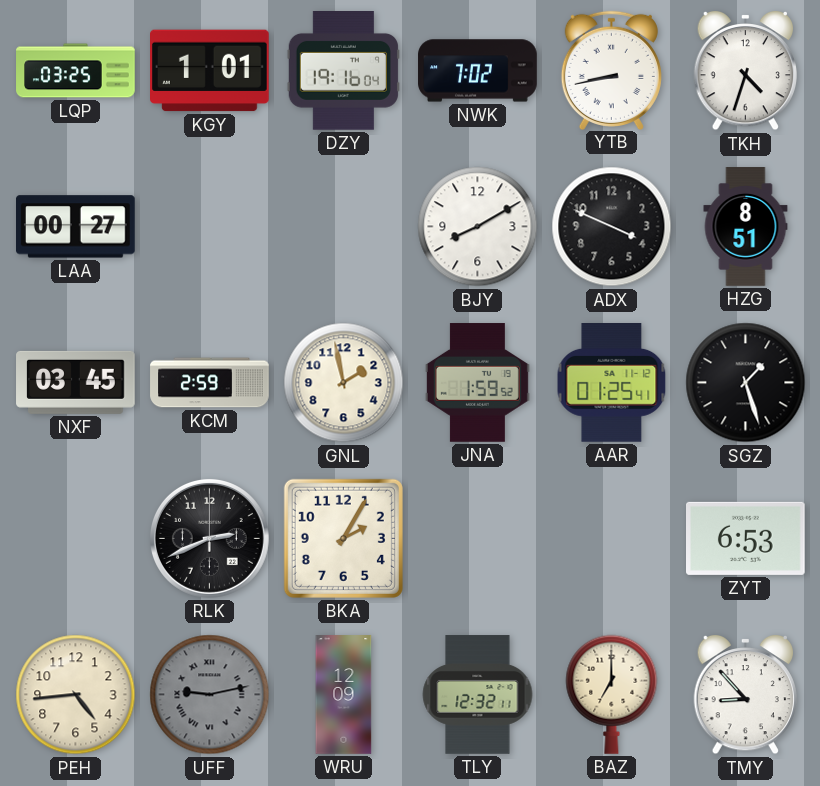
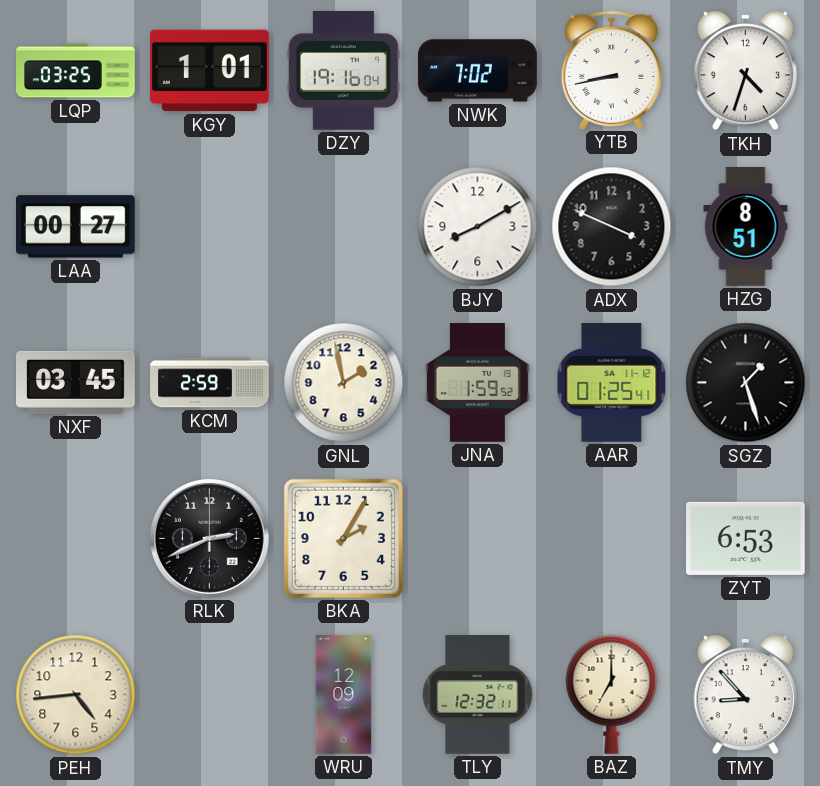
UFF: 9:13 -> none (210, 695)
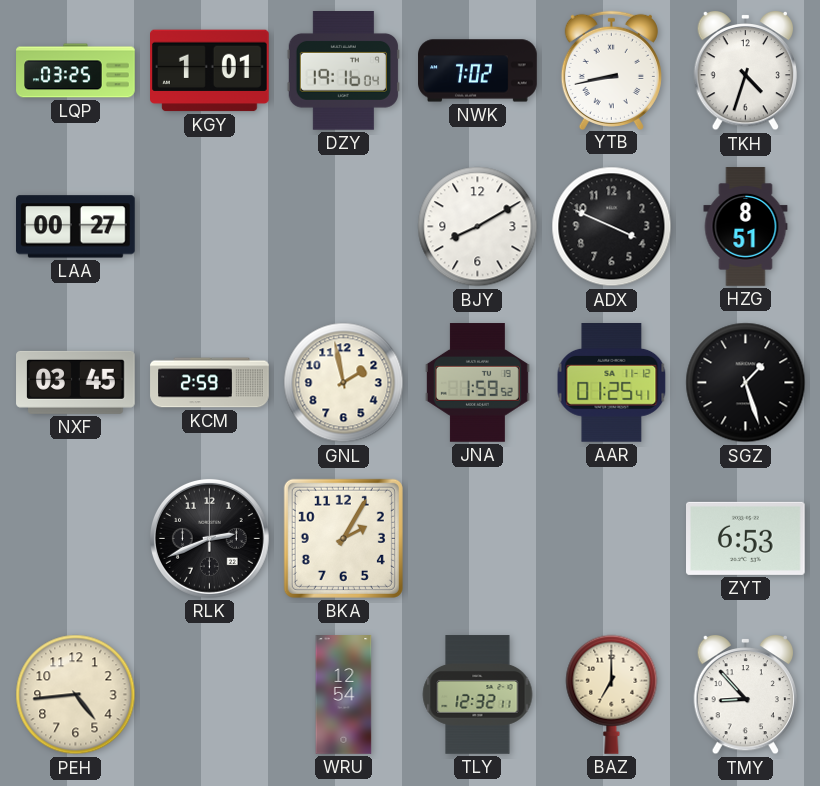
WRU: 12:09 -> 12:54 (344, 695)
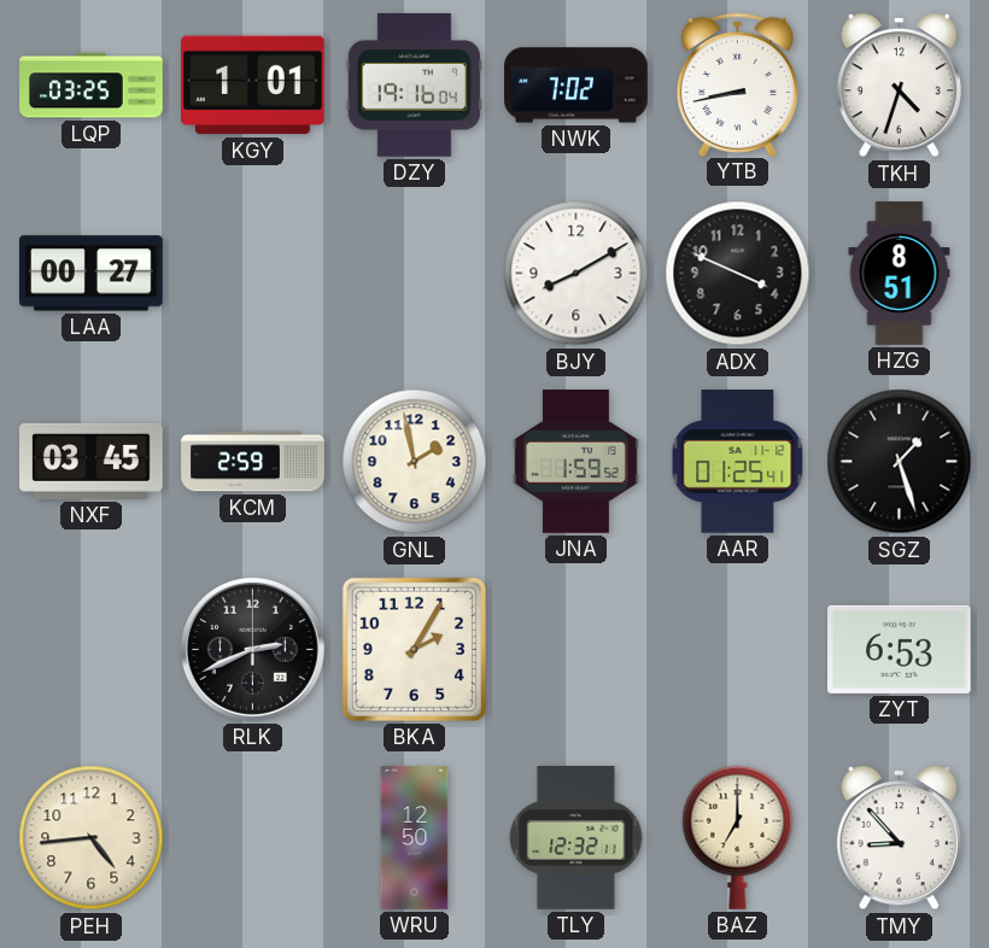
WRU: 12:54 -> 12:50 (415, 838)
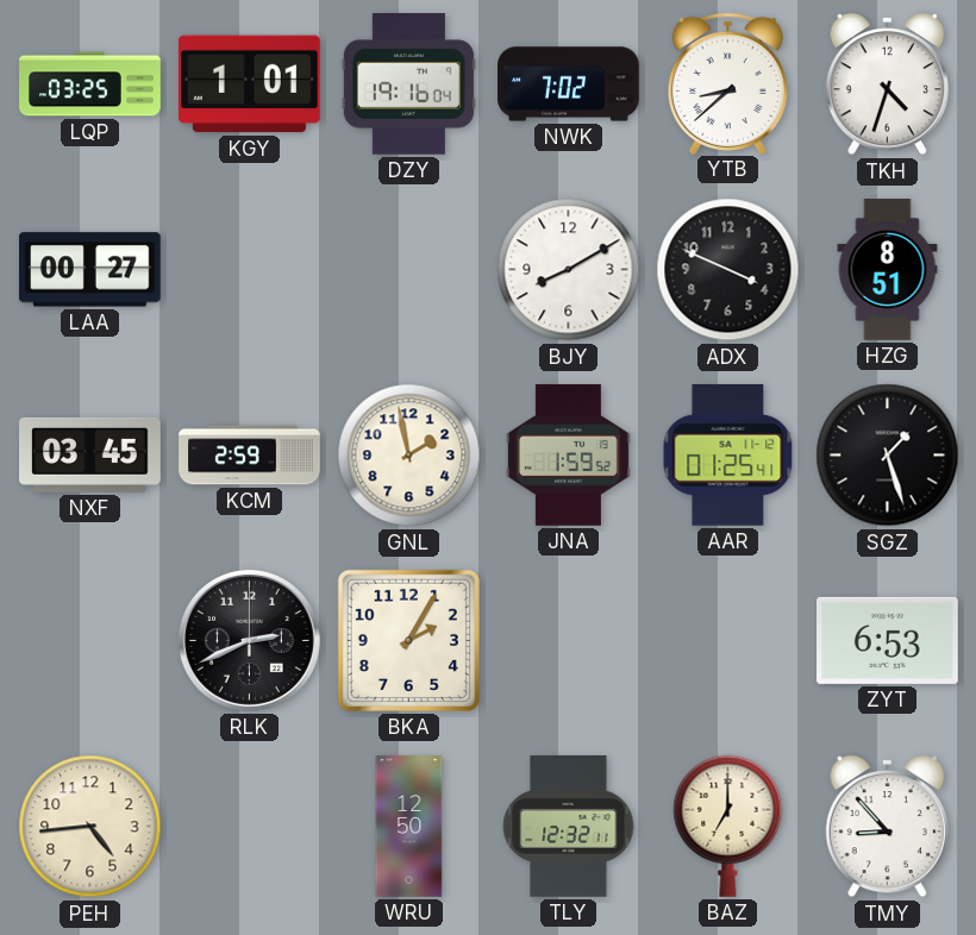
YTB: 8:43 -> 8:38 (727, 83)
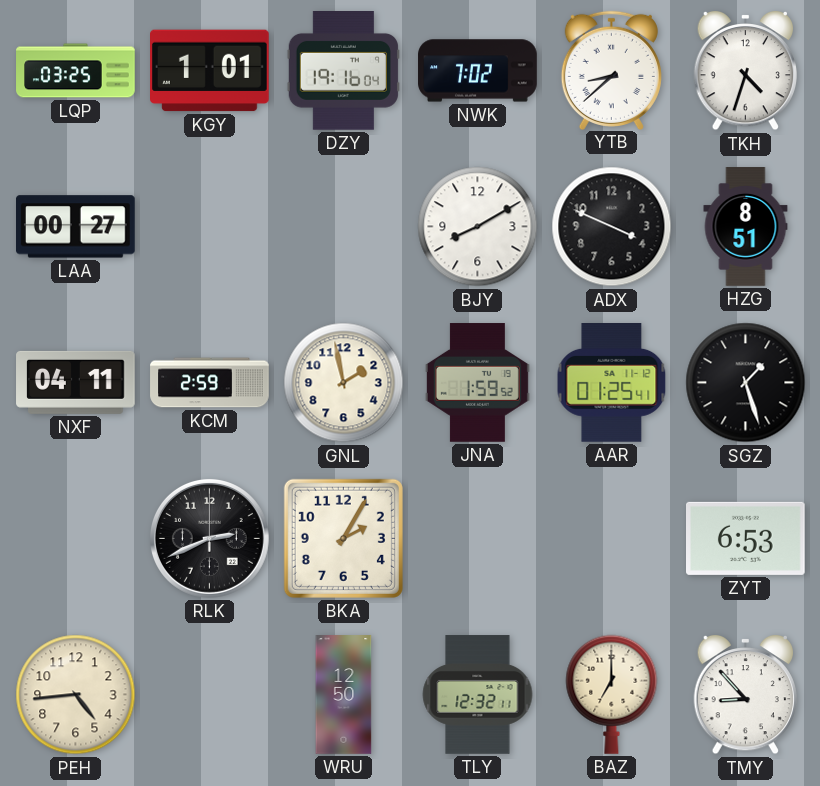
NXF: 03:45 -> 04:11 (76, 382)
